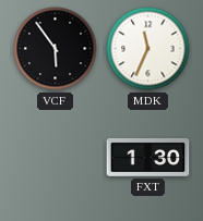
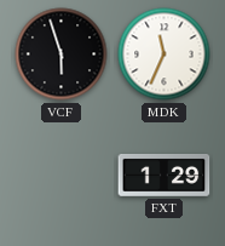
VCF: 5:54 -> 5:57 (62, 55)
FXT: 1:30 -> 1:29 (165, 176)
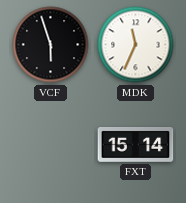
FXT: 1:29 -> 15:14 (136, 145)
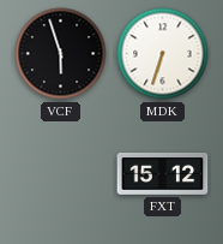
MDK: 11:34 -> 6:33 (163, 54)
FXT: 15:14 -> 15:12 (163, 174)
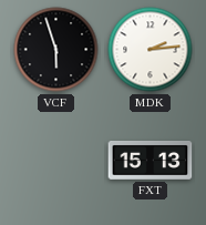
MDK: 6:33 -> 2:14 (151, 50)
FXT: 15:12 -> 15:13 (151, 161)
